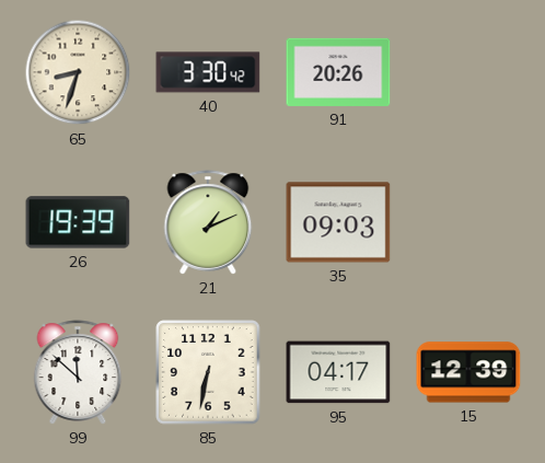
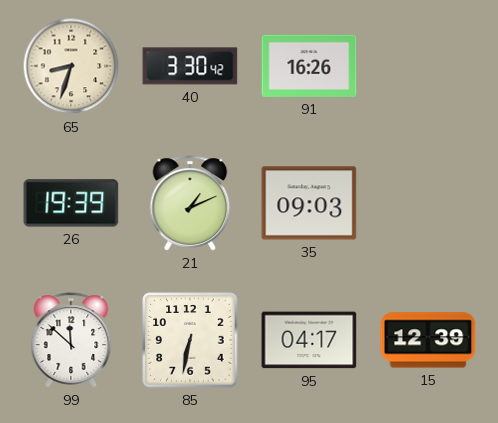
91: 20:26 -> 16:26 (309, 66)
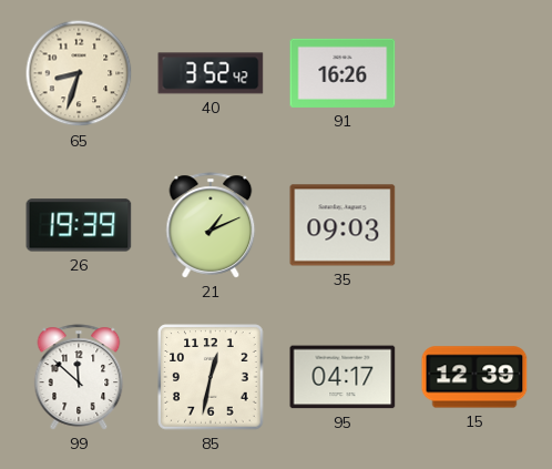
40: 3:30 -> 3:52 (211, 73)
85: 6:32 -> 12:32 (211, 377)
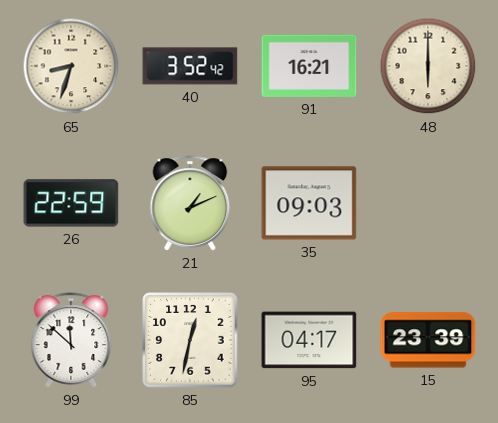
91: 16:26 -> 16:21 (309, 66)
48: none -> 6:00 (428, 66)
26: 19:39 -> 22:59 (71, 203)
15: 12:39 -> 23:39 (428, 340)
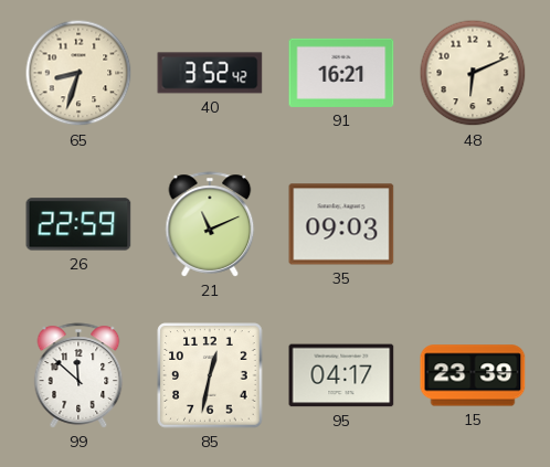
48: 6:00 -> 6:11 (473, 73)
21: 1:11 -> 11:11 (210, 224)
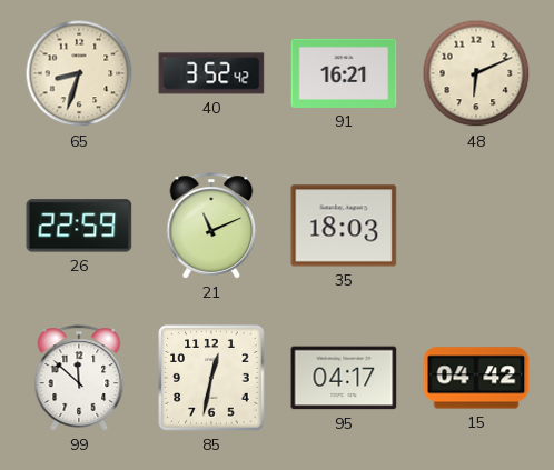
35: 09:03 -> 18:03 (344, 226)
15: 23:39 -> 04:42 (476, 378)
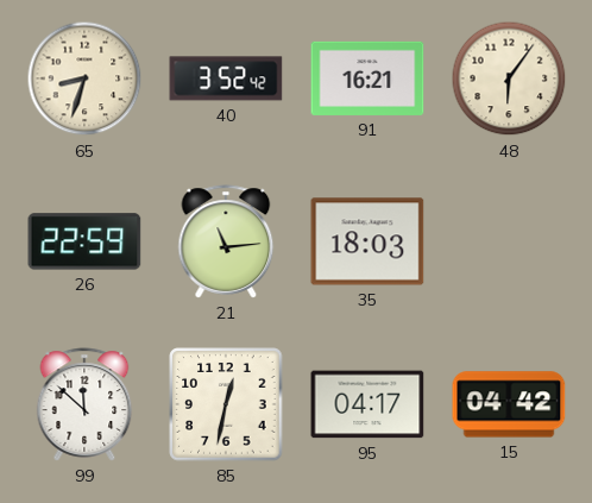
48: 6:11 -> 6:06 (509, 78)
21: 11:11 -> 11:14 (226, 241)
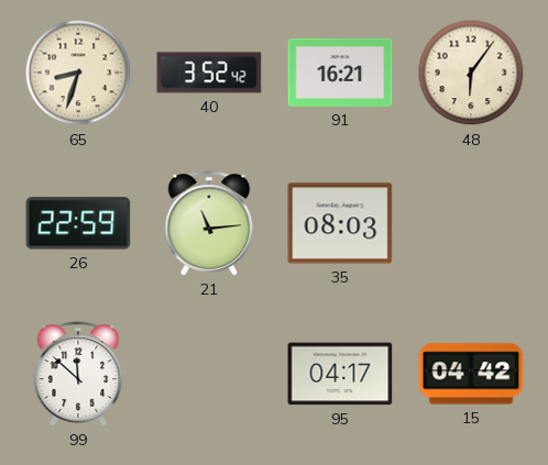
35: 18:03 -> 08:03 (340, 223)
85: 12:32 -> none (226, 404)
